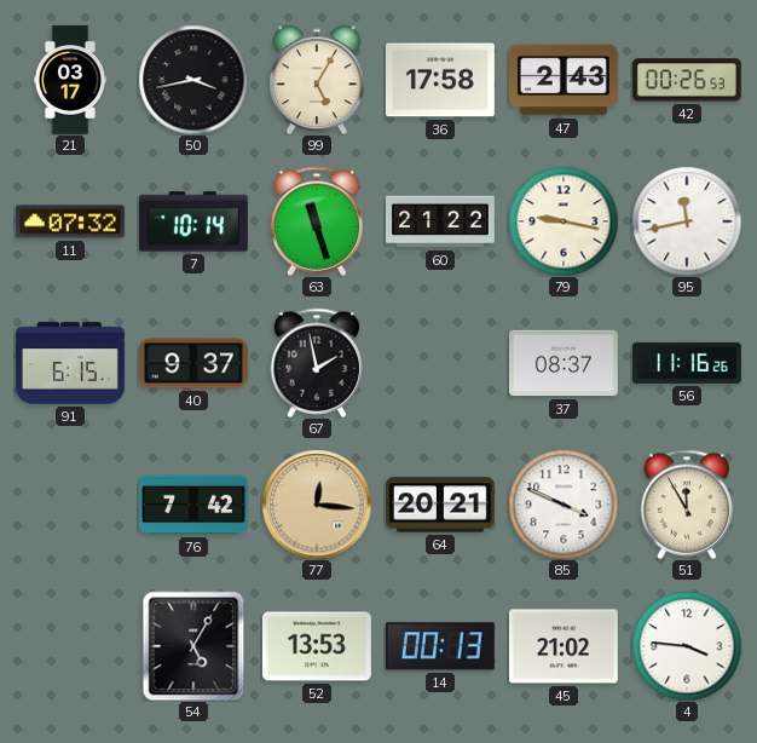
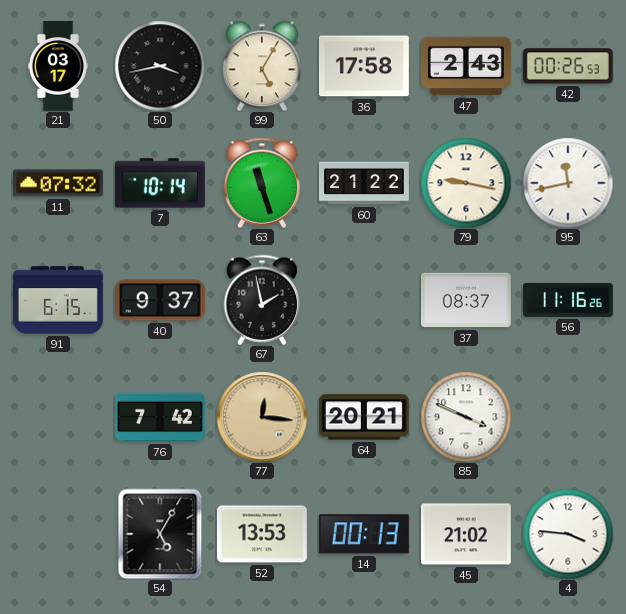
51: 11:55 -> none (687, 505)
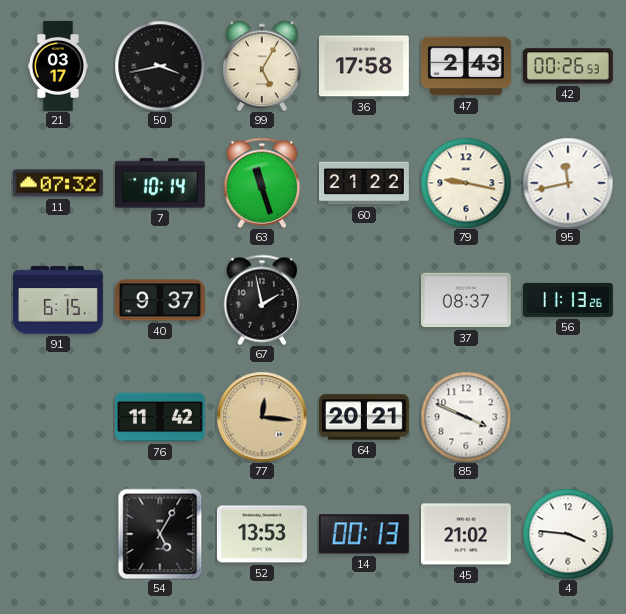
56: 11:16 -> 11:13 (568, 300)
76: 7:42 -> 11:42 (160, 417)
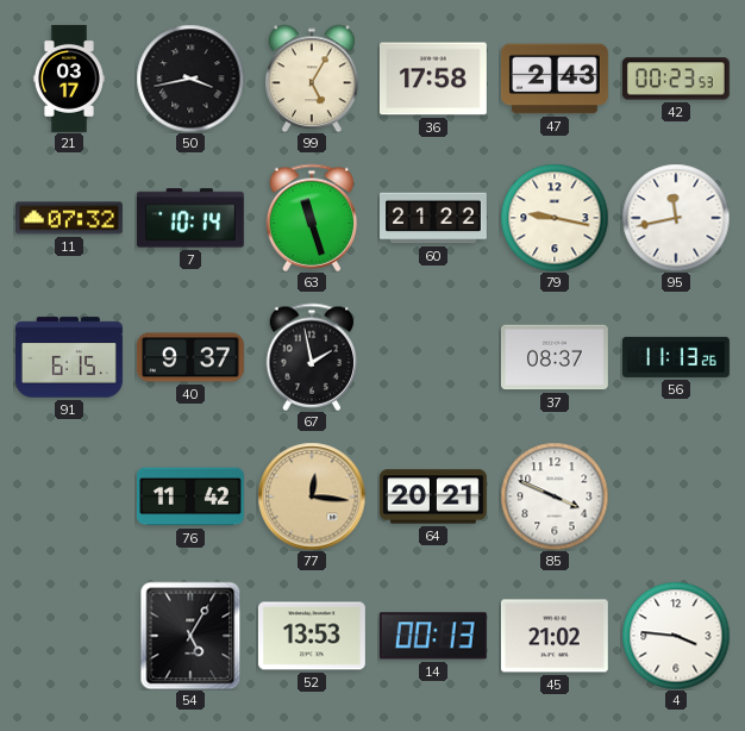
42: 00:26 -> 00:23 (676, 79)
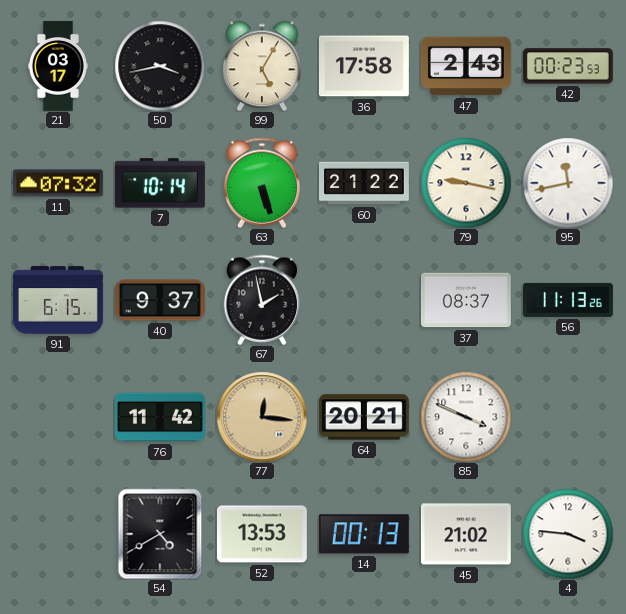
63: 11:27 -> 5:27 (262, 183)
54: 5:05 -> 4:40 (160, 534)
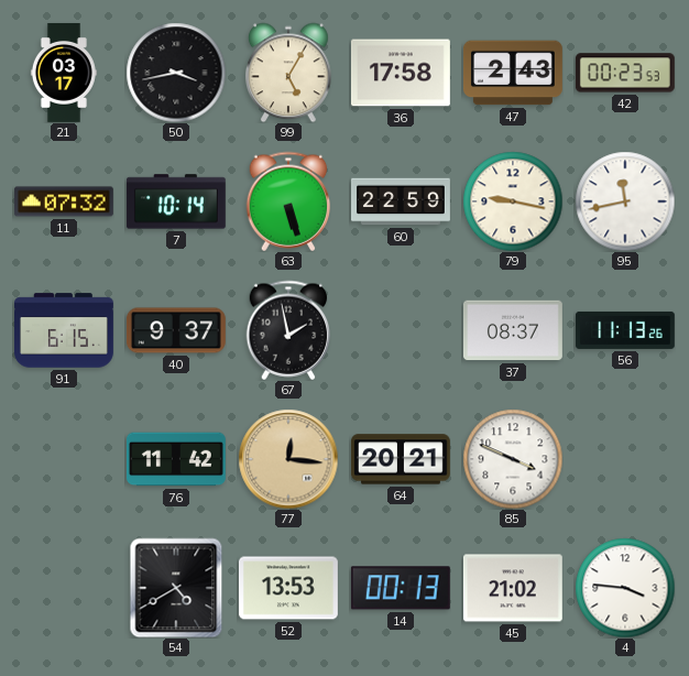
60: 21:22 -> 22:59 (402, 201)
